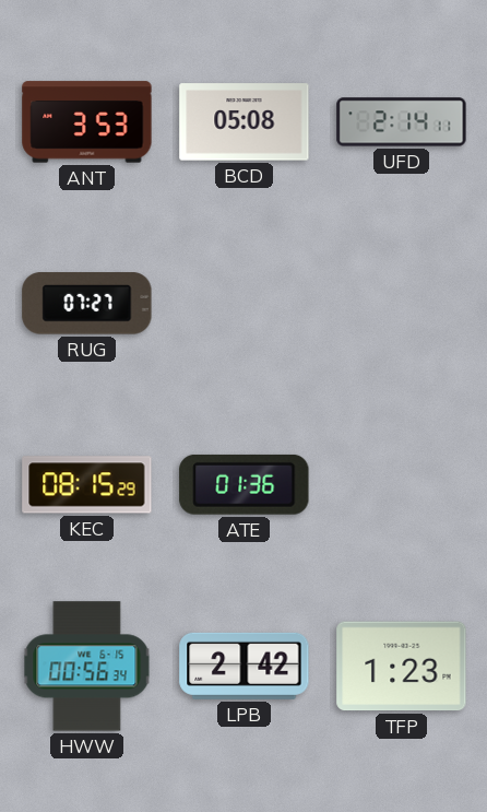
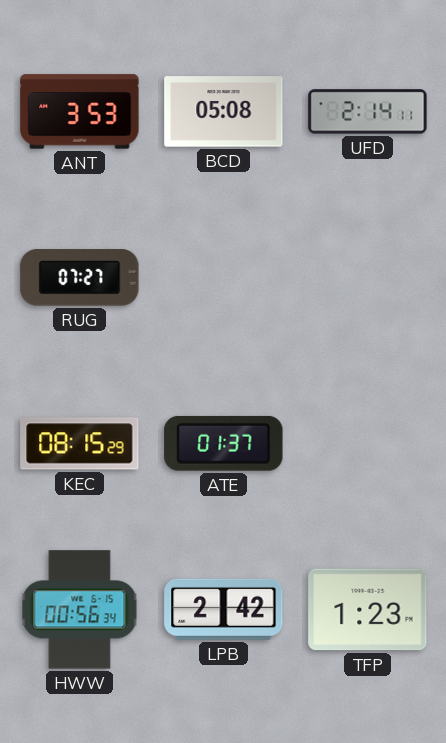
ATE: 01:36 -> 01:37 (224, 443)
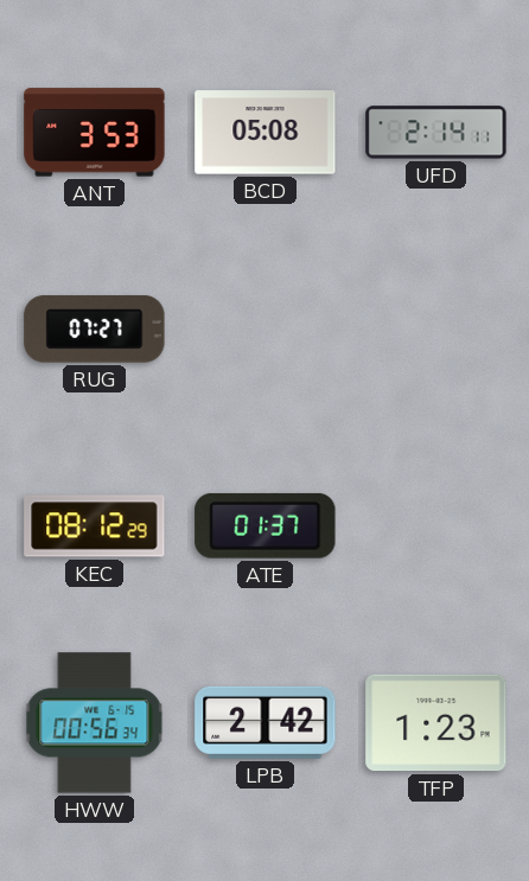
KEC: 08:15 -> 08:12 (95, 526)
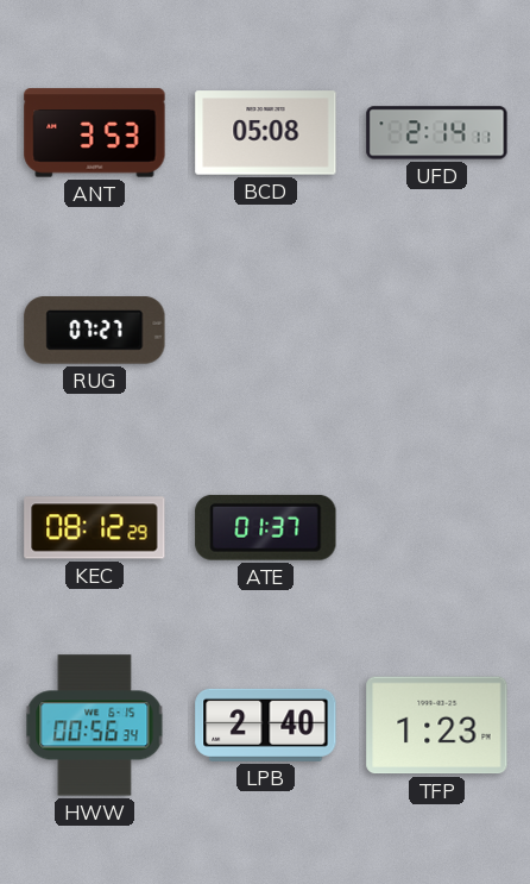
LPB: 2:42 -> 2:40 (266, 725)
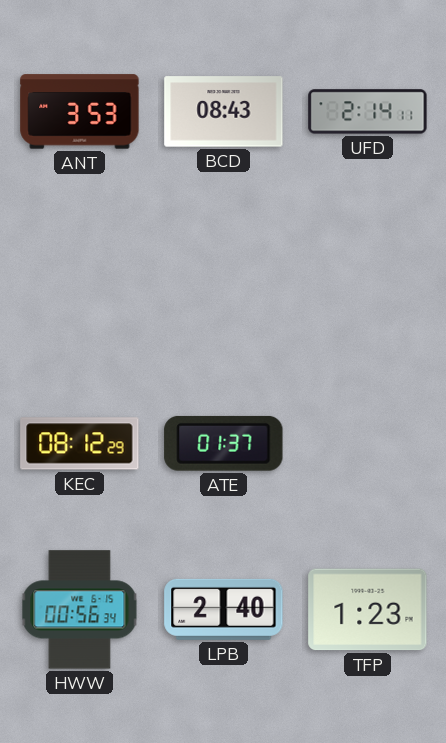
BCD: 05:08 -> 08:43 (224, 112)
RUG: 07:27 -> none (95, 331)
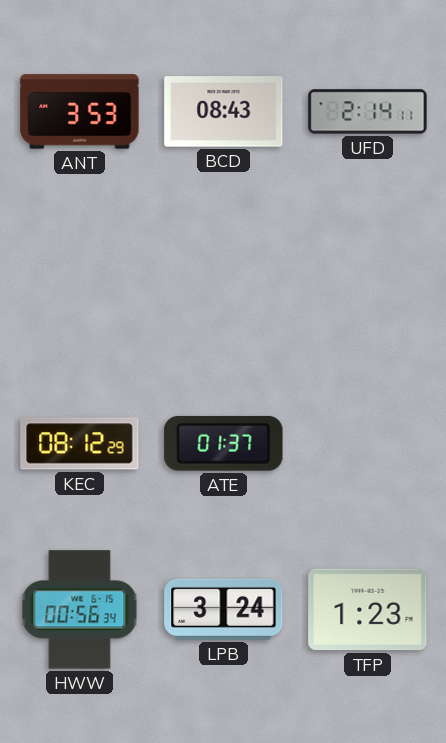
LPB: 2:40 -> 3:24 (224, 609)
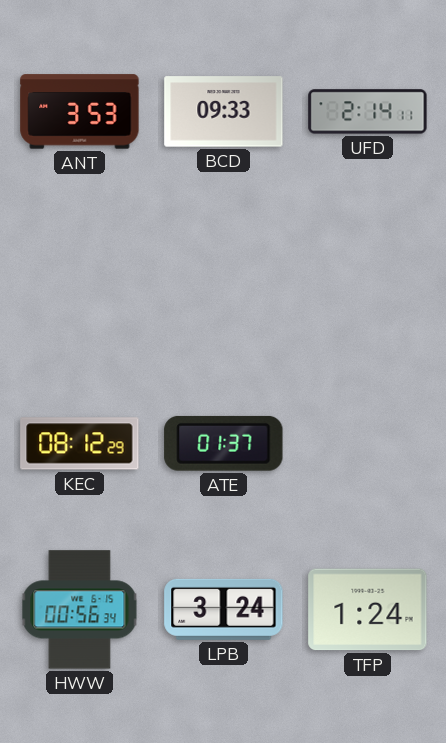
BCD: 08:43 -> 09:33 (224, 112)
TFP: 1:23 -> 1:24 (368, 610)
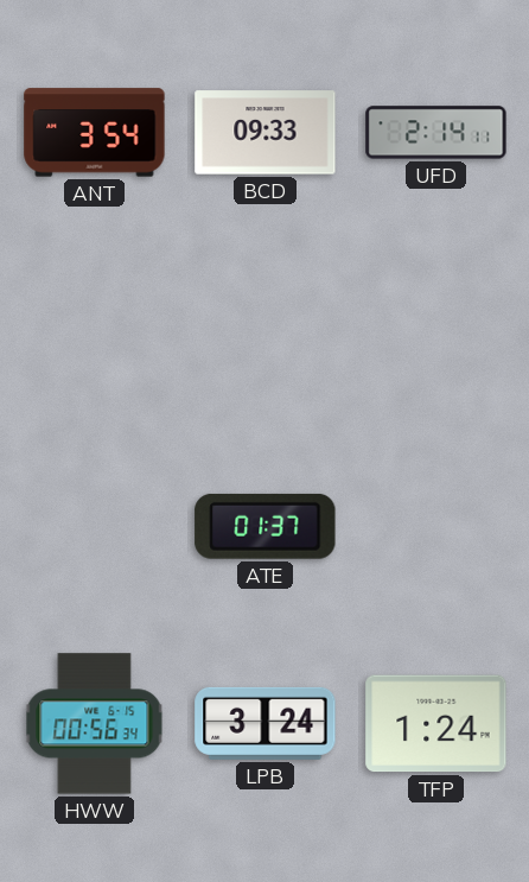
ANT: 3:53 -> 3:54 (95, 133)
KEC: 08:12 -> none (80, 444)
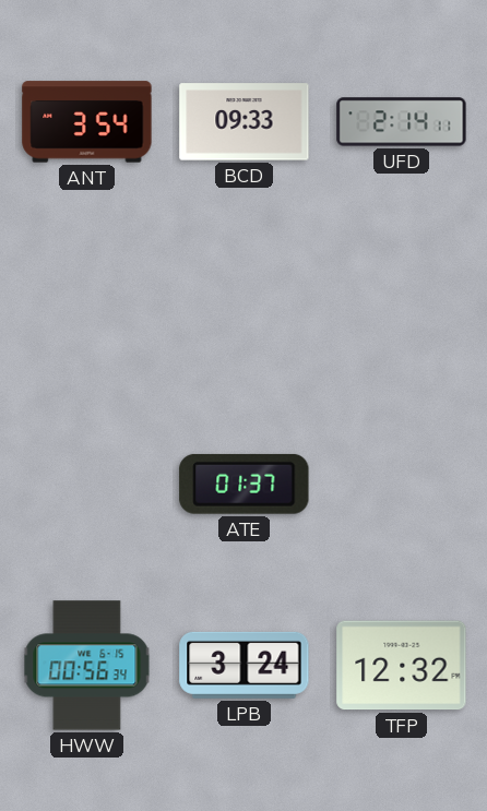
TFP: 1:24 -> 12:32 (402, 666)
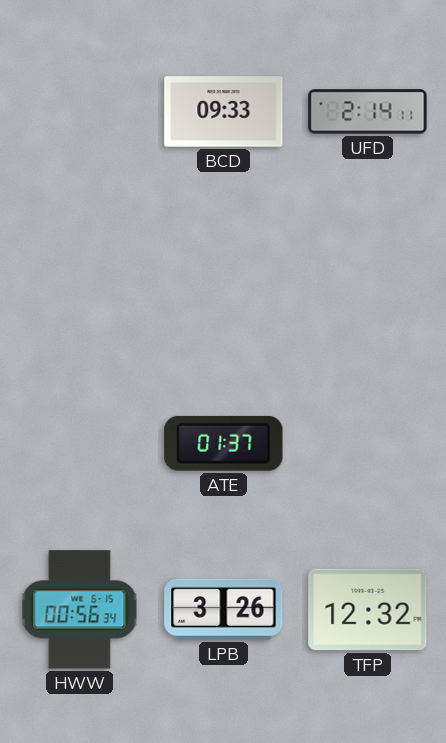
ANT: 3:54 -> none (87, 122)
LPB: 3:24 -> 3:26 (224, 609)
